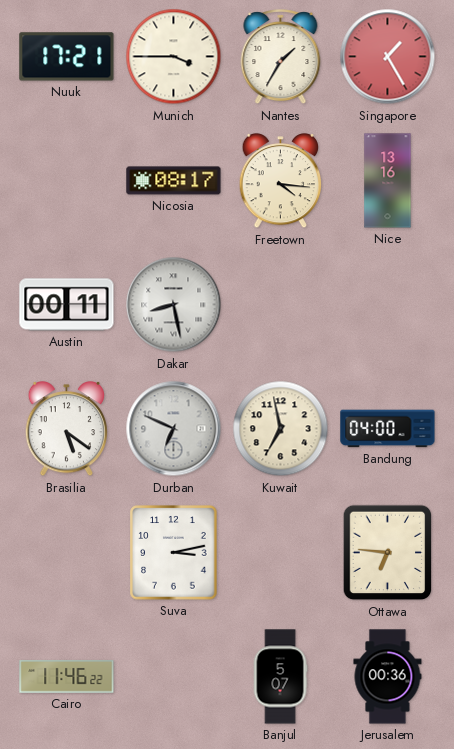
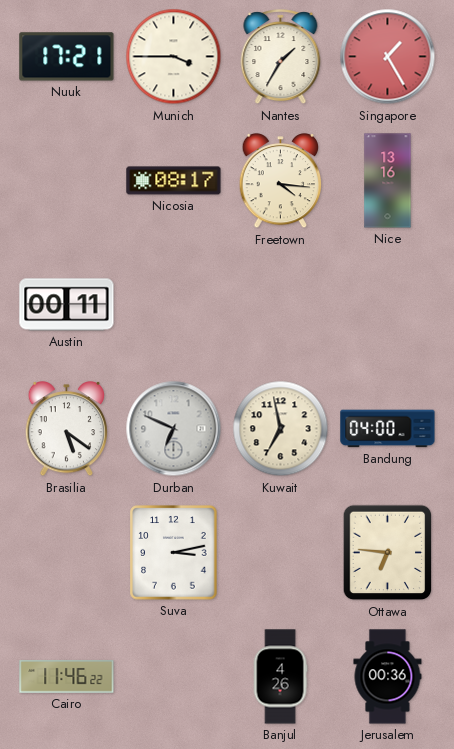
Dakar: 8:28 -> none (174, 305)
Banjul: 5:07 -> 4:26 (280, 677)
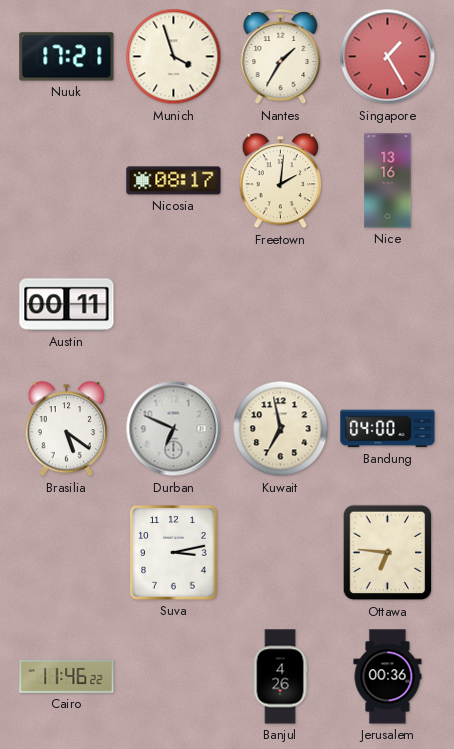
Munich: 3:45 -> 3:57 (174, 57)
Freetown: 4:16 -> 2:01 (281, 182)
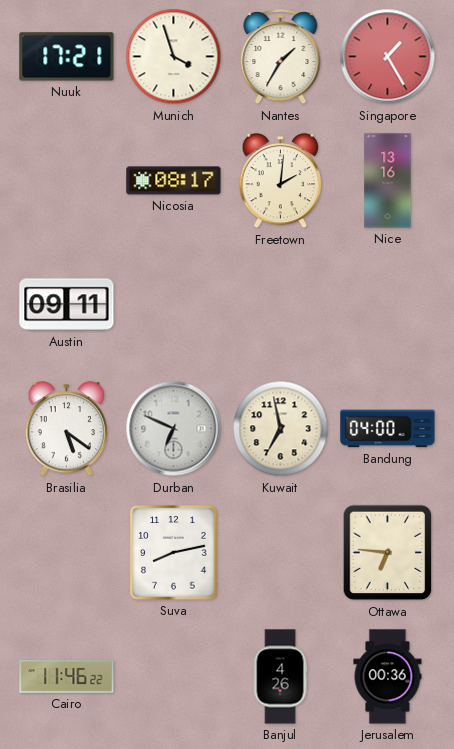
Austin: 00:11 -> 09:11 (67, 305)
Suva: 3:13 -> 8:13 (174, 553)
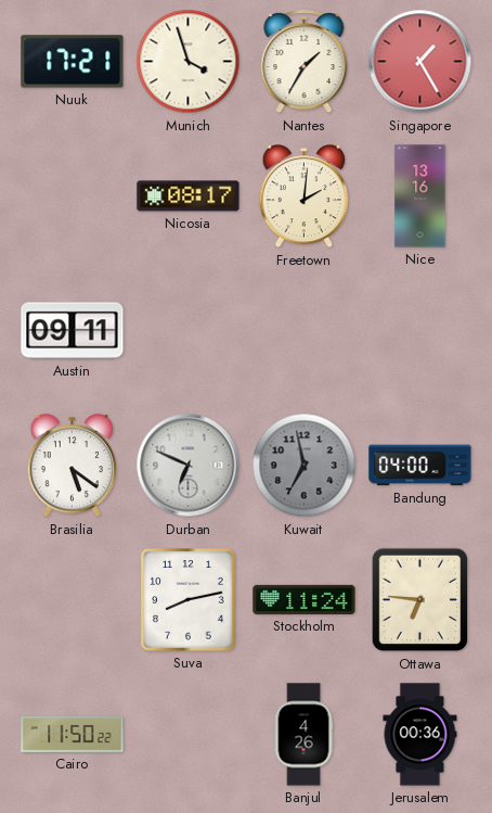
Kuwait dial: cream -> grey (305, 466)
Stockholm: none -> 11:24 (305, 599)
Cairo: 11:46 -> 11:50 (73, 735)
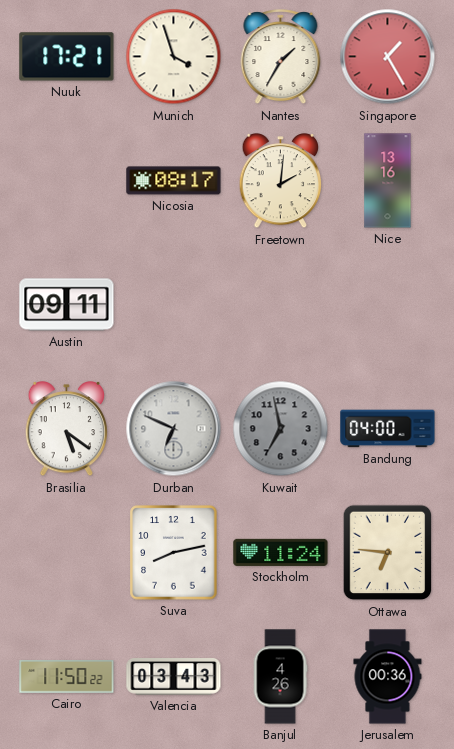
Valencia: none -> 03:43 (174, 677)
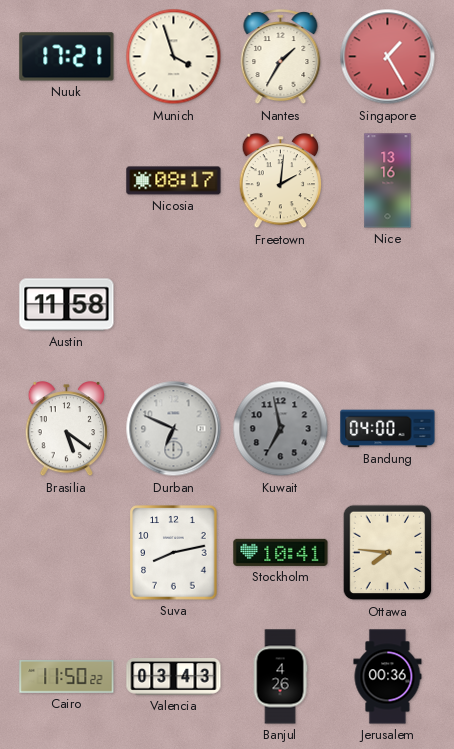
Austin: 09:11 -> 11:58 (67, 305)
Stockholm: 11:24 -> 10:41 (281, 552)
Ottawa: 6:46 -> 7:46 (388, 553)
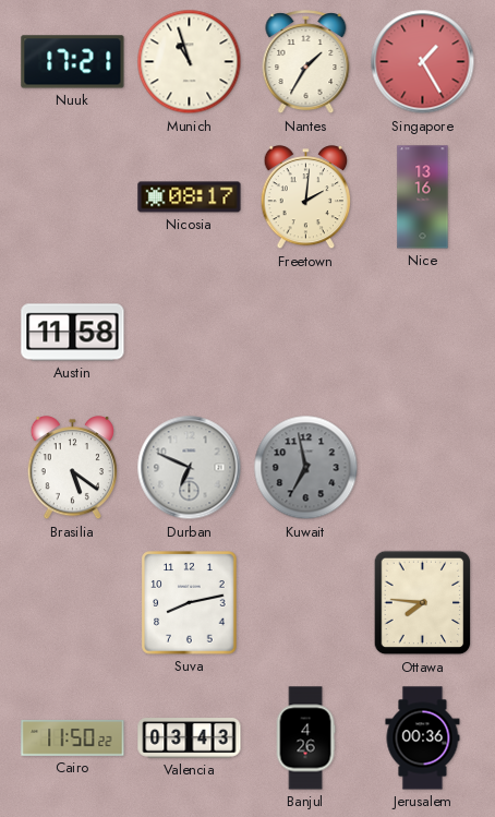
Munich: 3:57 -> 10:57 (190, 62)
Bandung: 04:00 -> none (388, 429)
Stockholm: 10:41 -> none (281, 552)
